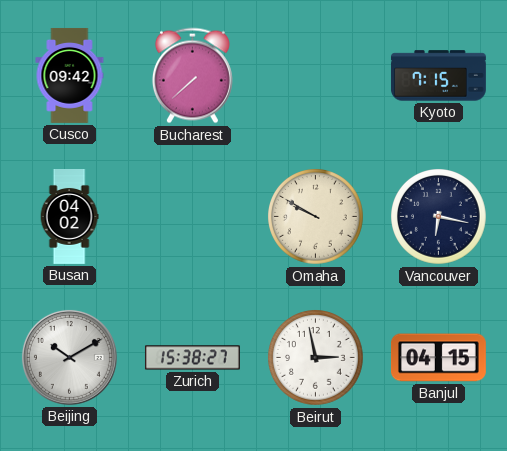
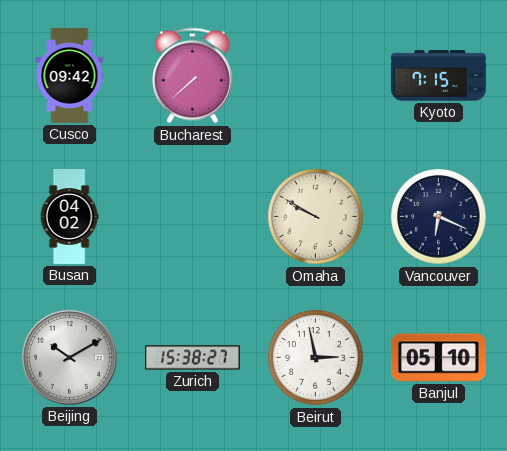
Vancouver: 6:17 -> 6:19 (439, 217)
Banjul: 04:15 -> 05:10 (438, 358)
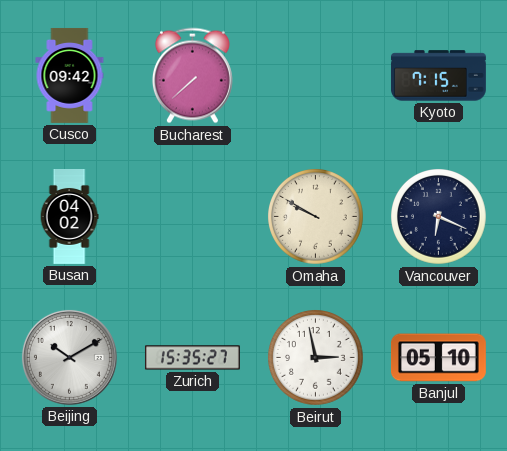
Zurich: 15:38 -> 15:35 (192, 358)
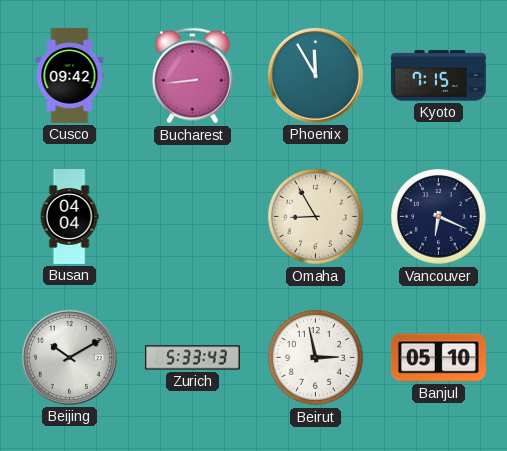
Bucharest: 7:38 -> 8:44 (192, 76)
Phoenix: none -> 11:55 (315, 75)
Busan: 04:02 -> 04:04 (69, 217)
Omaha: 9:50 -> 8:55 (316, 217)
Zurich: 15:35 -> 5:33 (192, 358)
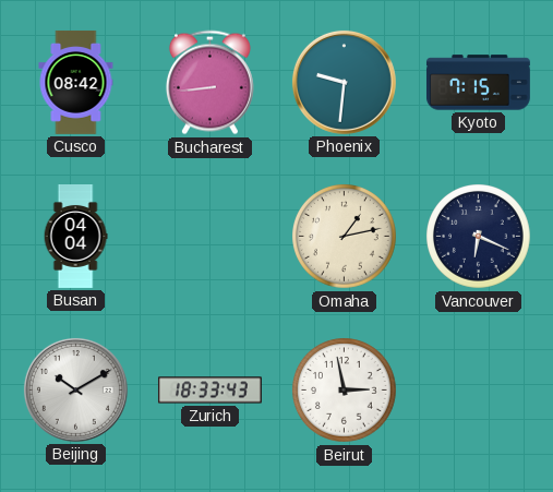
Cusco: 09:42 -> 08:42 (76, 83)
Phoenix: 11:55 -> 9:31 (344, 82)
Omaha: 8:55 -> 1:13 (345, 237)
Zurich: 5:33 -> 18:33 (209, 391)
Banjul: 05:10 -> none (438, 358)
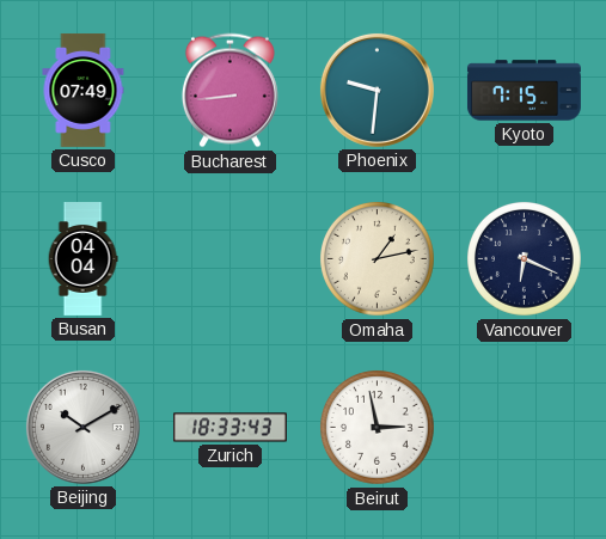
Cusco: 08:42 -> 07:49 (84, 91)
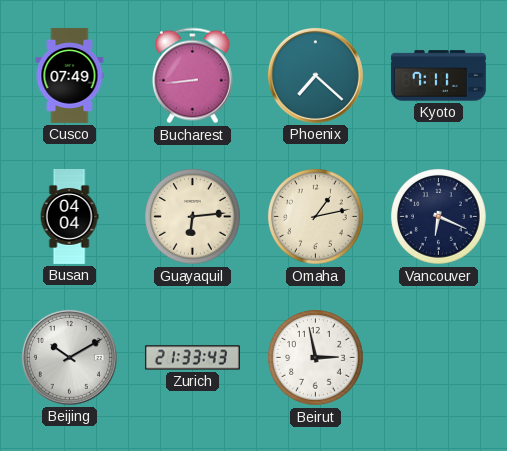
Phoenix: 9:31 -> 7:22 (315, 75)
Kyoto: 7:15 -> 7:11 (438, 76)
Guayaquil: none -> 6:14 (193, 217)
Zurich: 18:33 -> 21:33 (192, 358)
